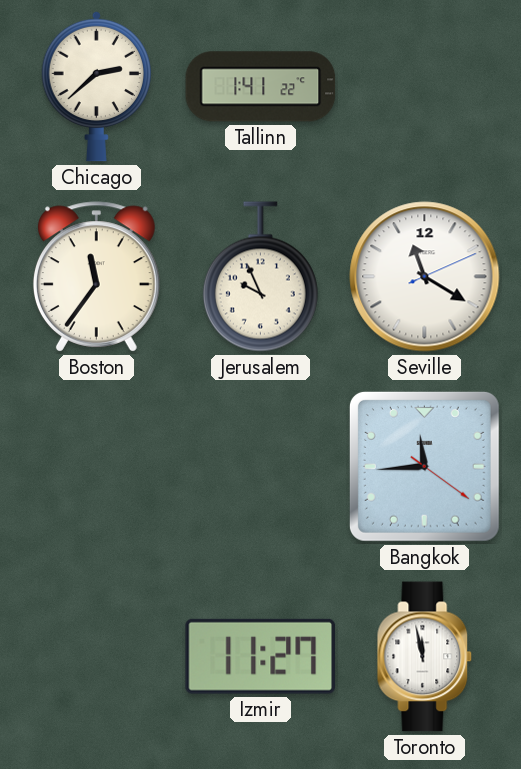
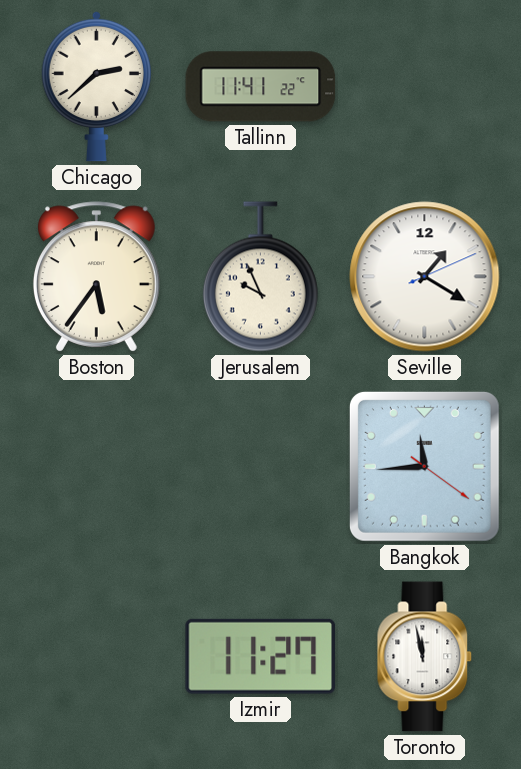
Tallinn: 1:41 -> 11:41 (261, 87)
Boston: 11:36 -> 5:36 (96, 277)
Seville: 11:20 -> 1:20 (425, 277)
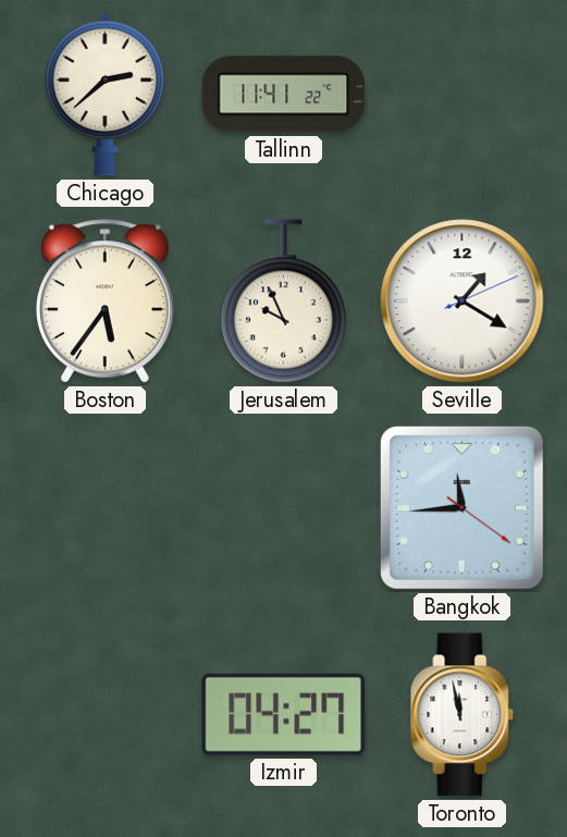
Izmir: 11:27 -> 04:27 (283, 714)
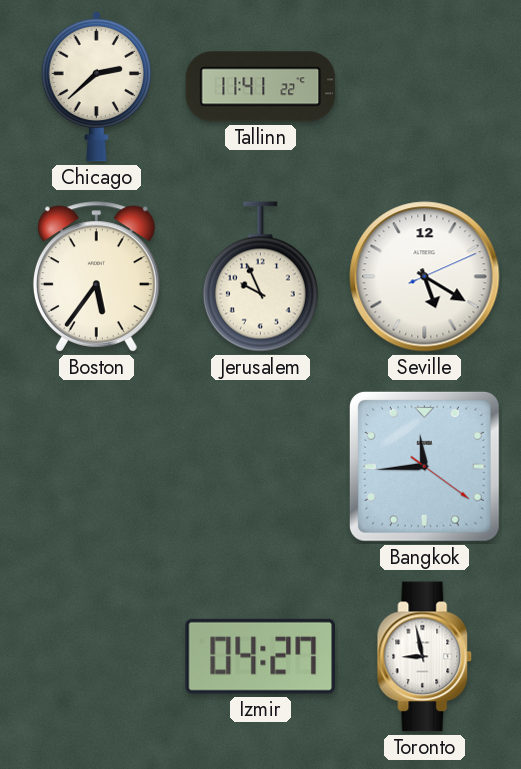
Seville: 1:20 -> 5:20 (425, 277)
Toronto: 11:58 -> 8:58 (425, 657)
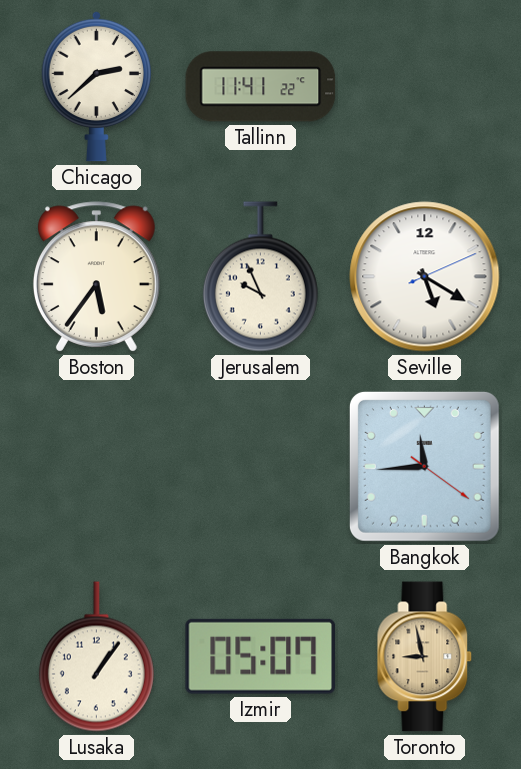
Lusaka: none -> 1:06 (96, 657)
Izmir: 04:27 -> 05:07 (260, 656)
Toronto dial: white -> champagne (425, 657)
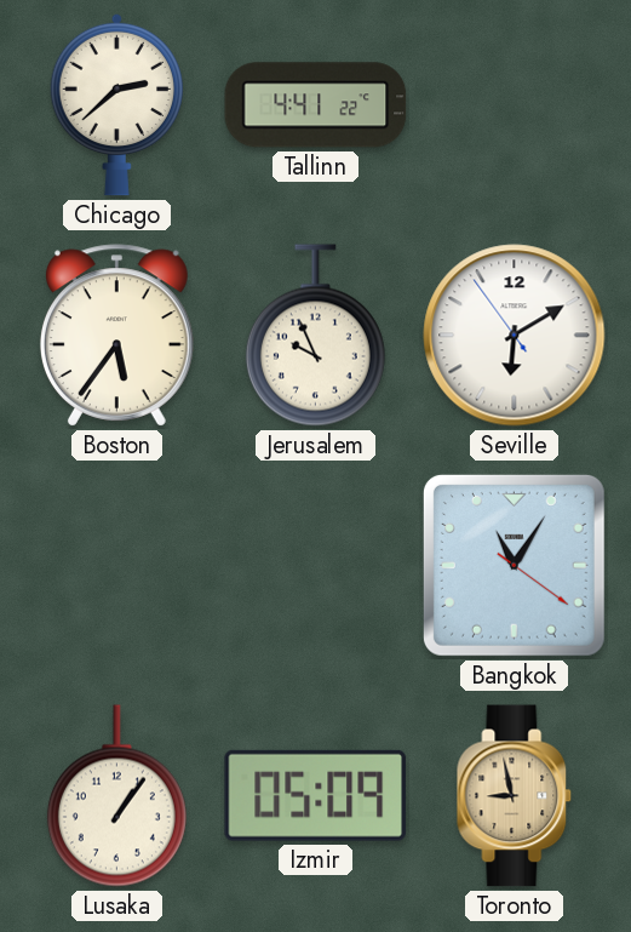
Tallinn: 11:41 -> 4:41 (316, 105)
Seville: 5:20 -> 6:09 (515, 336)
Bangkok: 11:44 -> 11:05 (514, 565)
Izmir: 05:07 -> 05:09 (315, 795)
